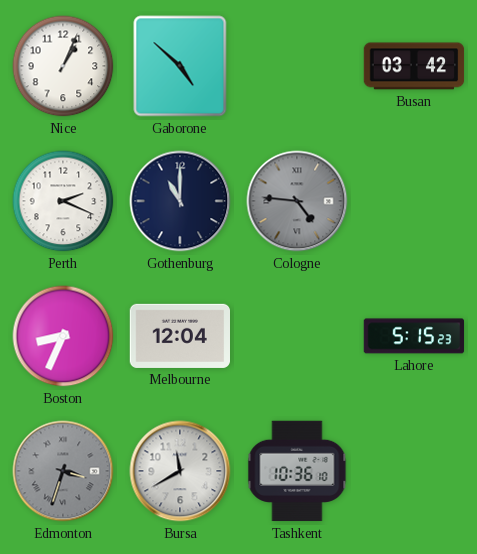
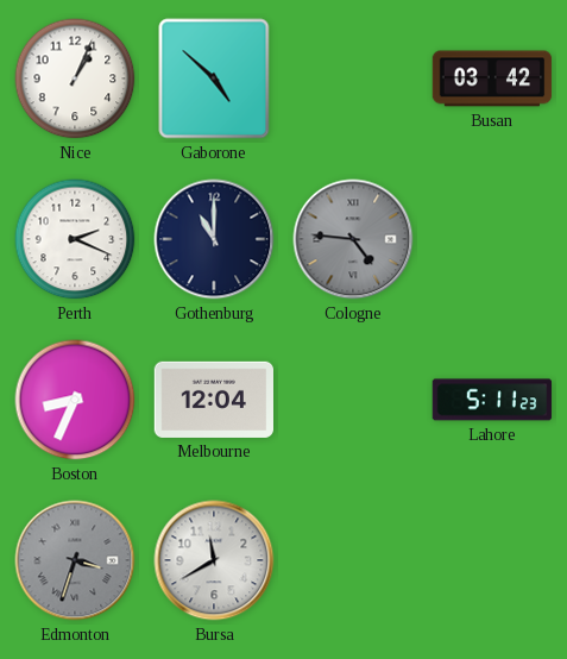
Lahore: 5:15 -> 5:11 (492, 400)
Tashkent: 10:36 -> none (297, 471)
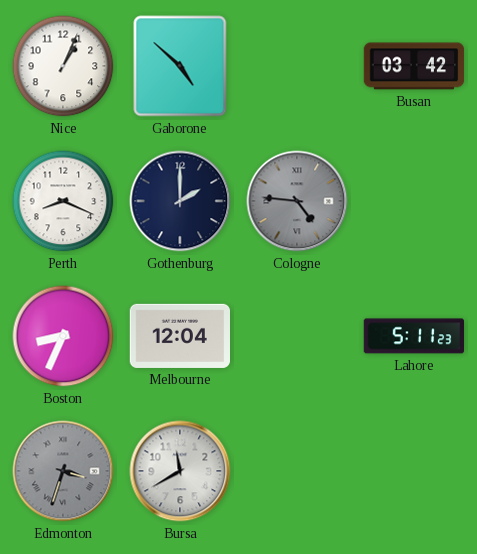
Perth: 2:19 -> 8:19 (63, 201)
Gothenburg: 11:00 -> 2:00 (180, 201)
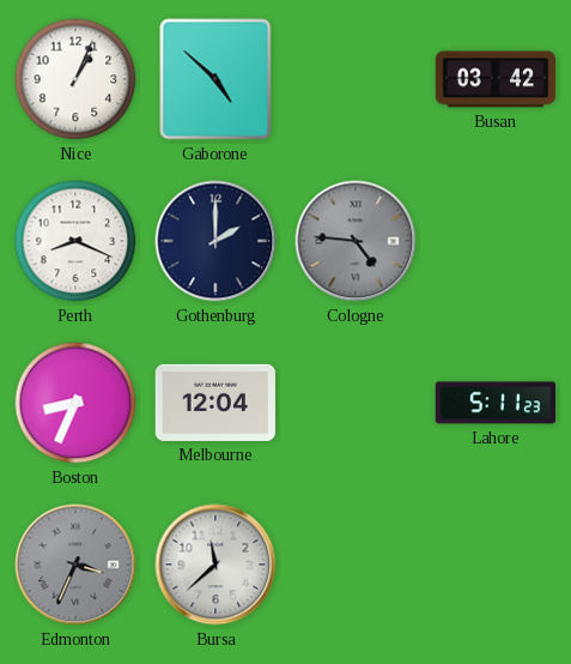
Edmonton: 3:33 -> 3:34 (75, 565)
Bursa: 11:40 -> 11:38 (215, 565)
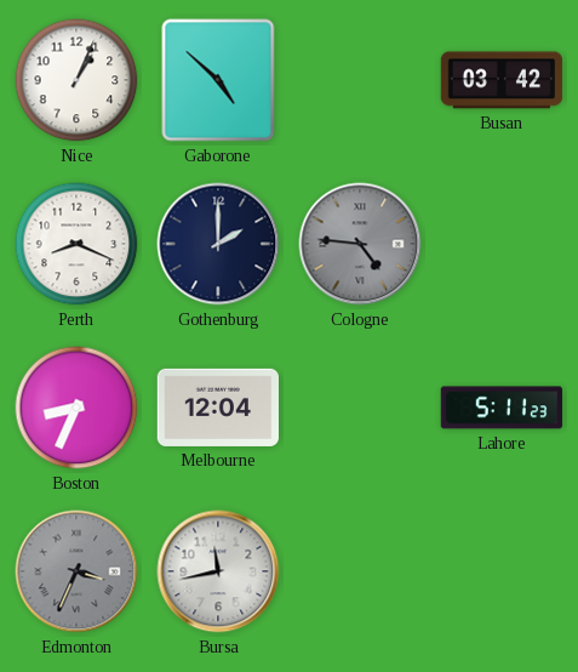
Bursa: 11:38 -> 11:43 (218, 571)
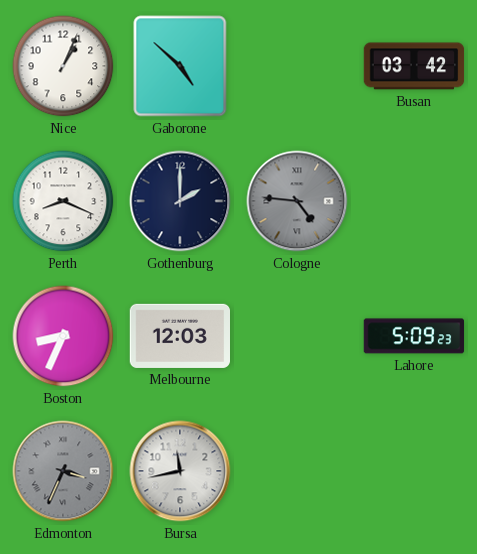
Melbourne: 12:04 -> 12:03 (179, 336)
Lahore: 5:11 -> 5:09 (414, 336)
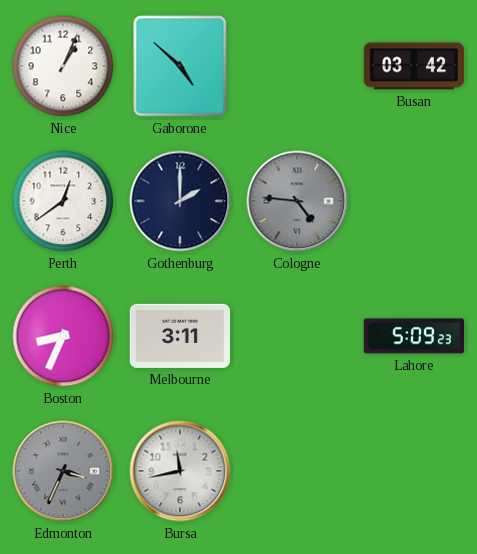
Perth: 8:19 -> 12:39 (63, 201)
Melbourne: 12:03 -> 3:11 (179, 336)
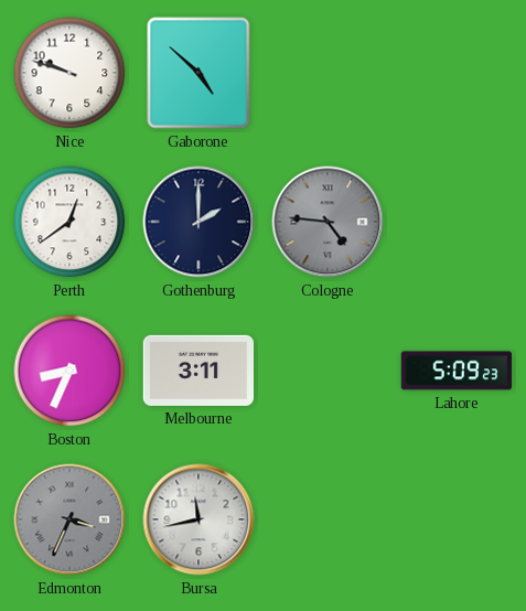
Nice: 1:04 -> 9:48 (69, 73)
Busan: 03:42 -> none (414, 66)
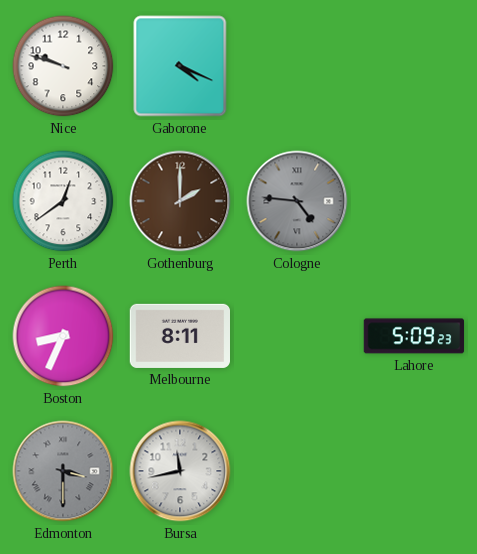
Gaborone: 4:52 -> 4:19 (180, 66)
Gothenburg dial: navy -> brown (180, 201)
Melbourne: 3:11 -> 8:11 (179, 336)
Edmonton: 3:34 -> 3:30 (63, 471)
